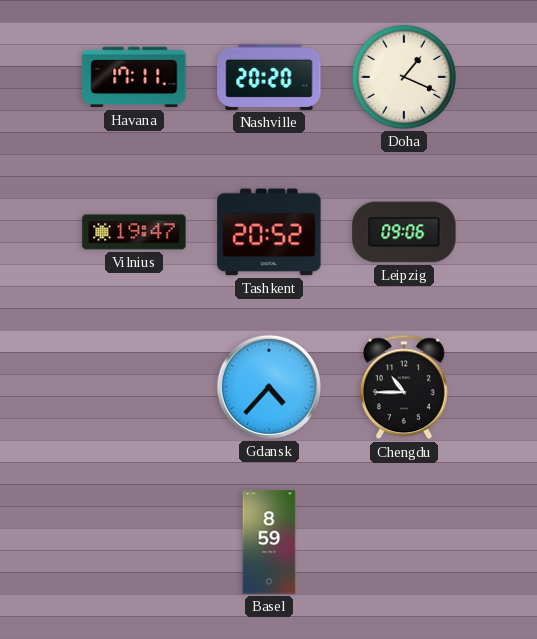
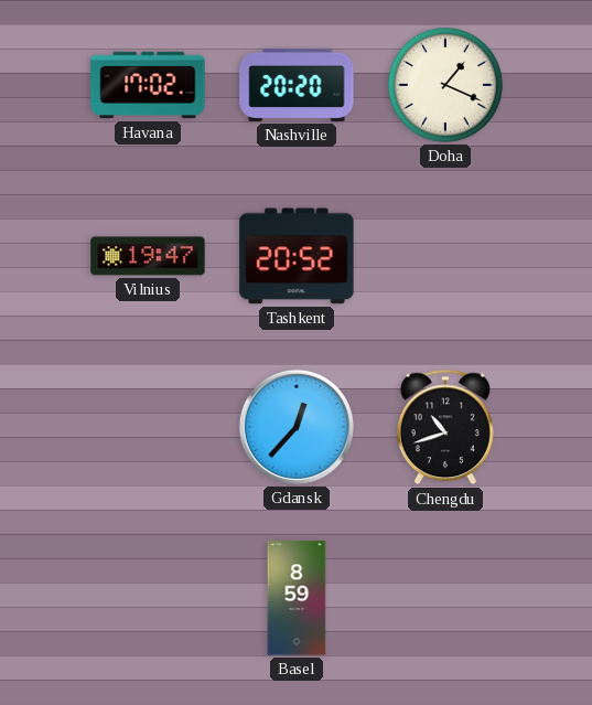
Havana: 17:11 -> 17:02 (148, 85)
Leipzig: 09:06 -> none (404, 232)
Gdansk: 4:37 -> 12:37 (297, 427)
Chengdu: 10:45 -> 10:42 (445, 427)
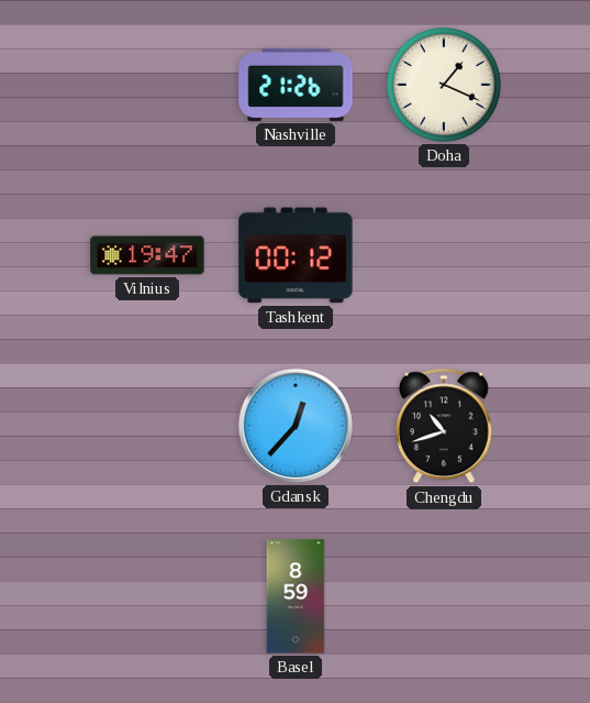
Havana: 17:02 -> none (148, 85)
Nashville: 20:20 -> 21:26 (296, 85)
Tashkent: 20:52 -> 00:12 (296, 255)
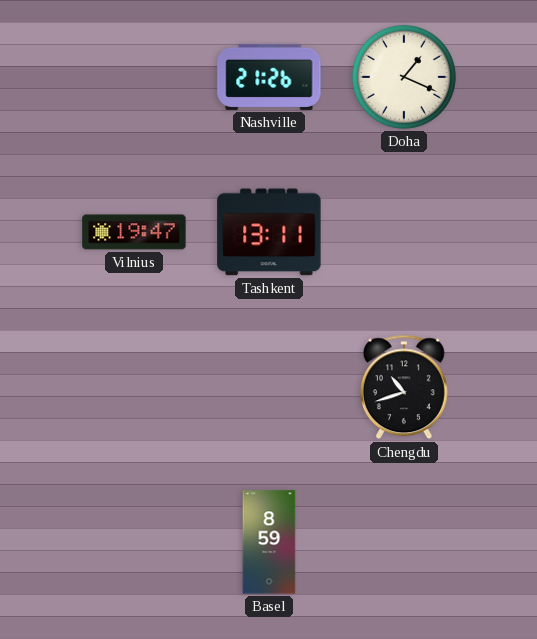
Tashkent: 00:12 -> 13:11 (269, 232)
Gdansk: 12:37 -> none (296, 426)
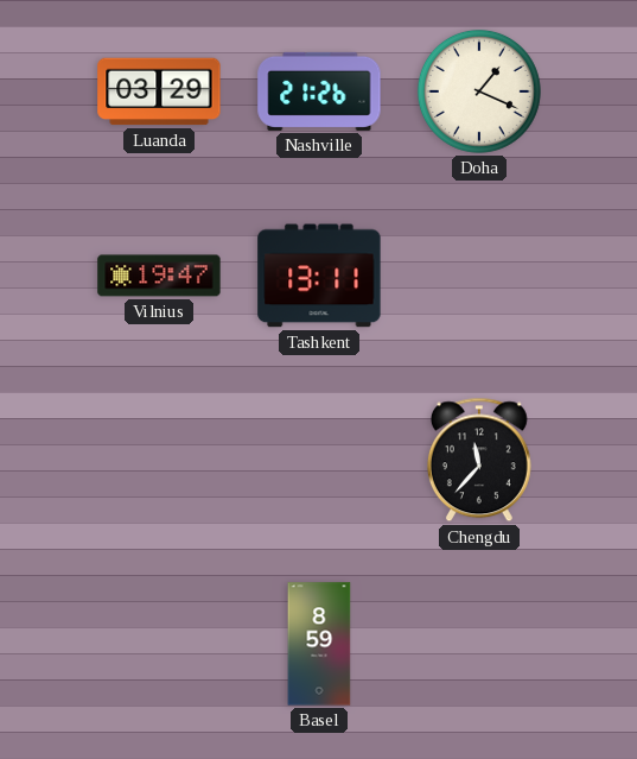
Luanda: none -> 03:29 (159, 91)
Chengdu: 10:42 -> 11:37 (479, 460)
